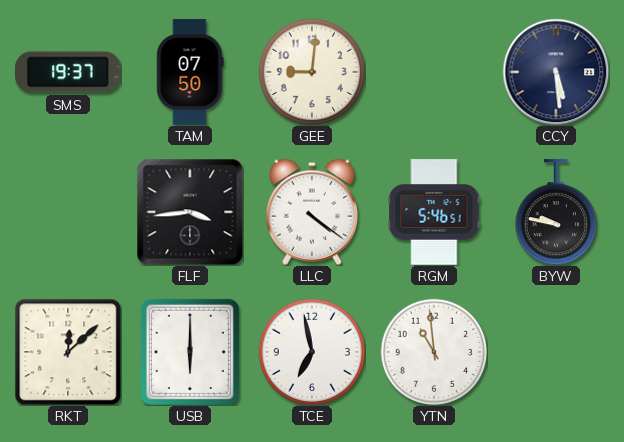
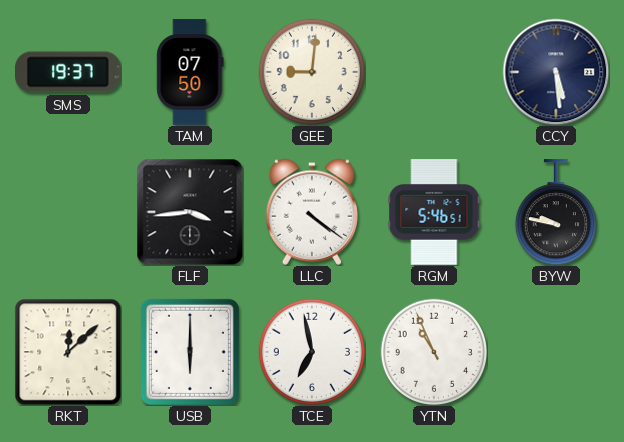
YTN: 10:59 -> 10:56 (433, 351)
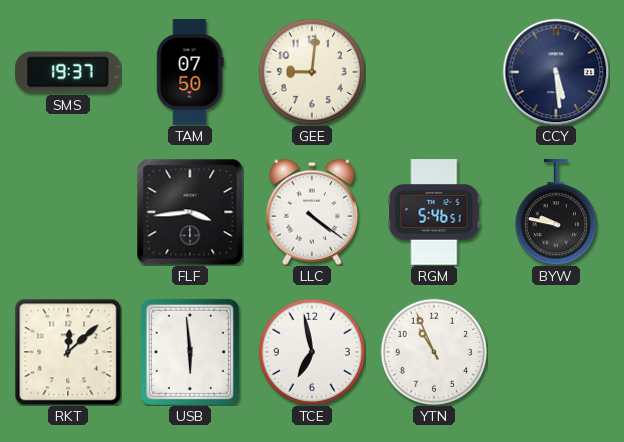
USB: 6:00 -> 5:59 (190, 352)
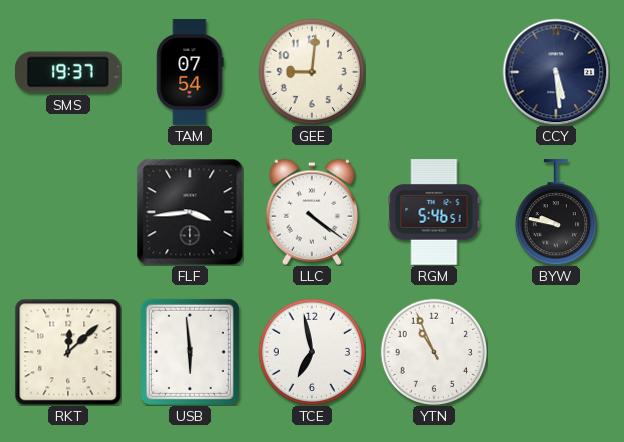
TAM: 07:50 -> 07:54 (190, 72)
